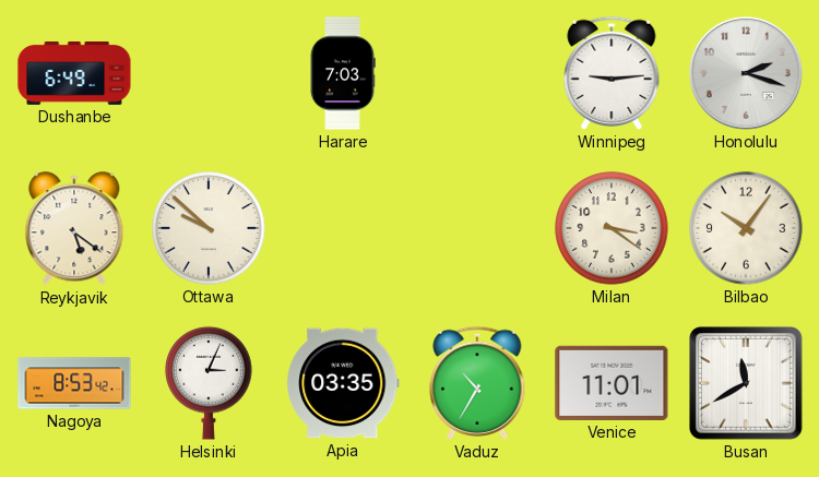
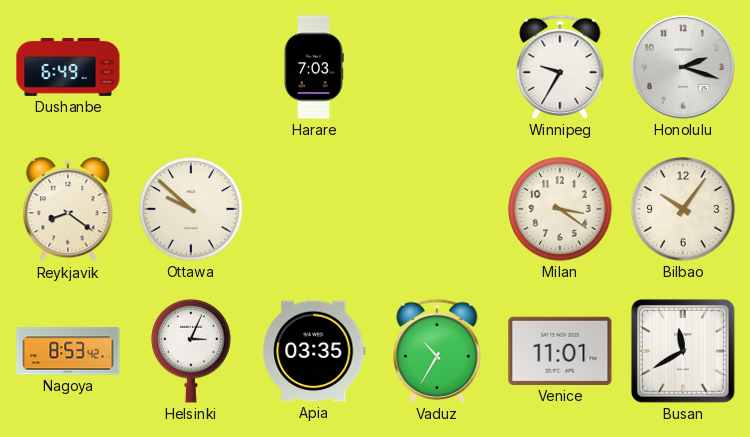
Winnipeg: 9:14 -> 9:35 (560, 67)
Reykjavik: 5:21 -> 8:21 (68, 210)
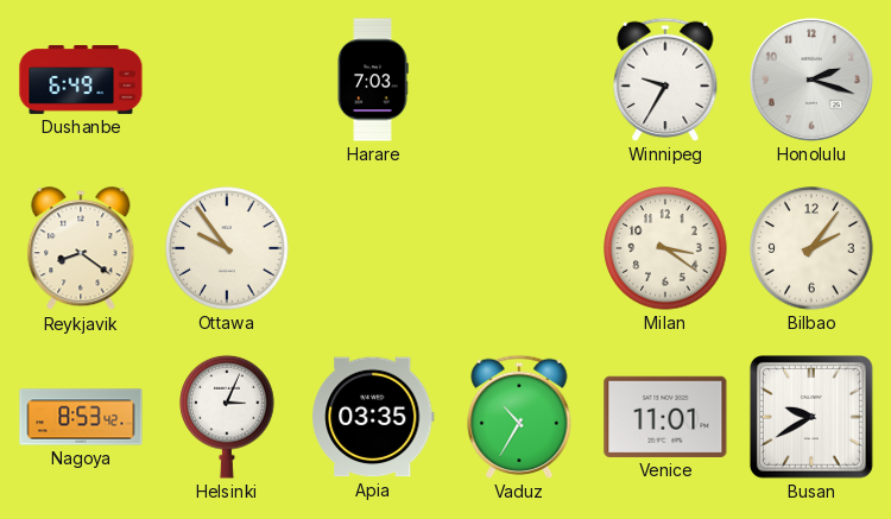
Ottawa: 9:52 -> 9:54 (227, 248)
Bilbao: 10:06 -> 2:06 (811, 248)
Busan: 11:40 -> 9:40 (811, 417)
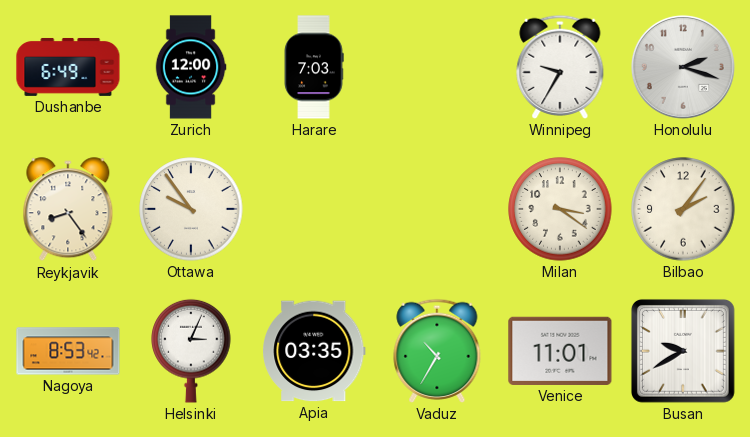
Zurich: none -> 12:00 (191, 67)
Reykjavik: 8:21 -> 8:24 (68, 210)
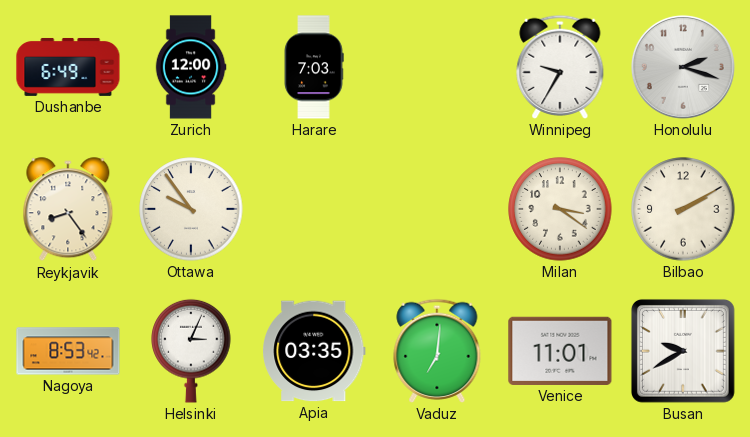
Bilbao: 2:06 -> 2:10 (683, 209)
Vaduz: 10:35 -> 7:01 (437, 351)
